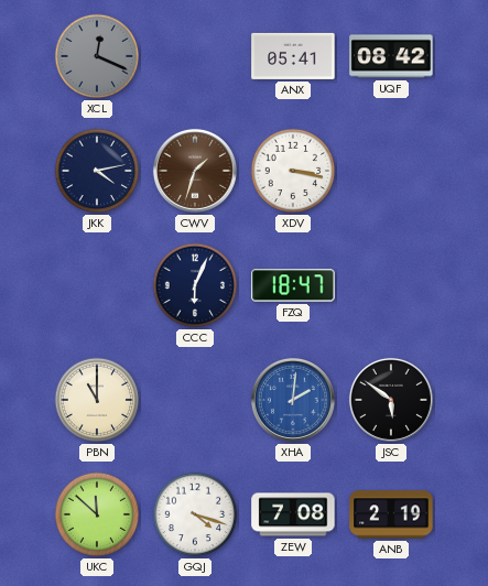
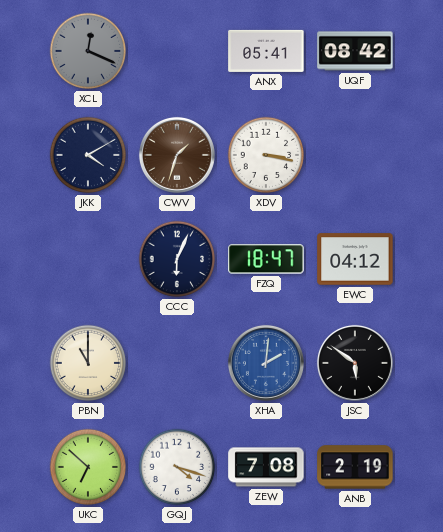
JKK: 4:13 -> 4:10 (88, 155)
EWC: none -> 04:12 (355, 259)
UKC: 11:52 -> 6:52 (88, 467)
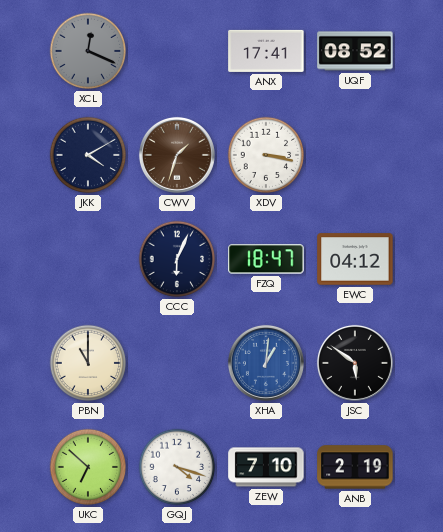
ANX: 05:41 -> 17:41 (266, 51)
UQF: 08:42 -> 08:52 (355, 51)
XHA: 2:01 -> 1:01 (266, 363)
ZEW: 7:08 -> 7:10 (266, 467)
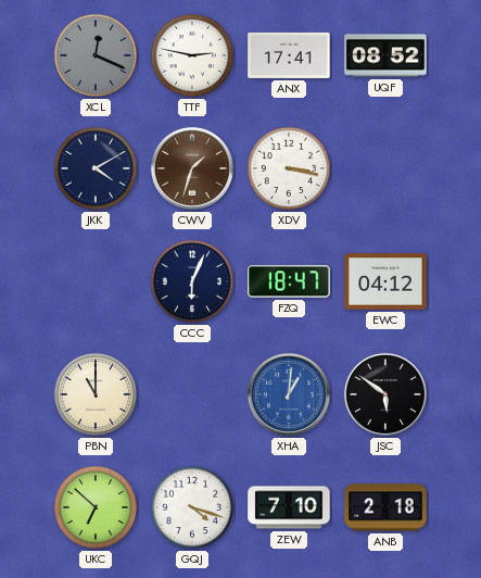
TTF: none -> 2:47 (192, 55)
ANB: 2:19 -> 2:18 (385, 507)
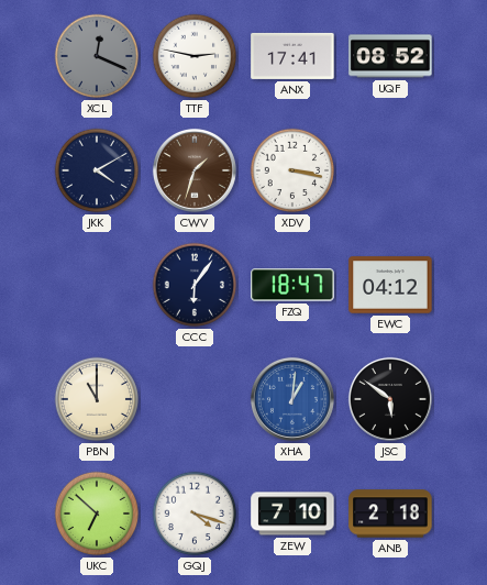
CCC: 6:04 -> 6:06 (195, 285)
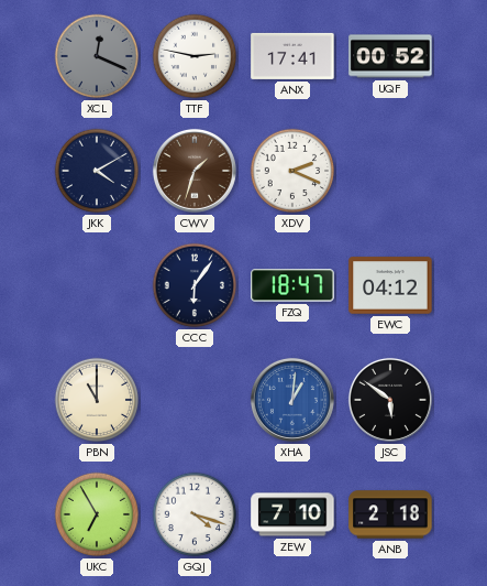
UQF: 08:52 -> 00:52 (390, 56)
XDV: 3:17 -> 2:19 (292, 171)
UKC: 6:52 -> 6:55 (97, 514)
